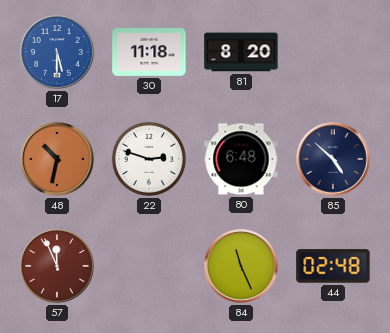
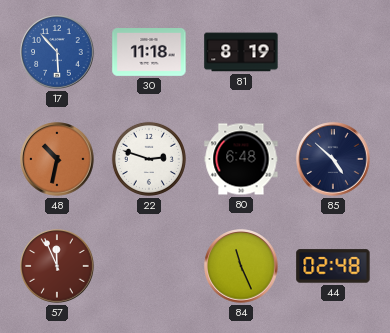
17: 5:30 -> 5:53 (57, 52)
81: 8:20 -> 8:19 (241, 52)
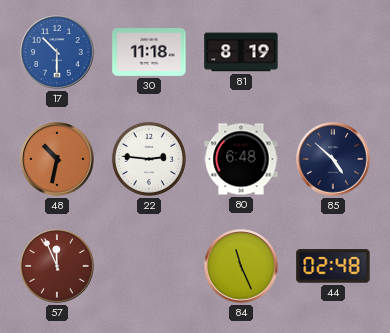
17: 5:53 -> 10:30 (57, 52)
22: 2:48 -> 2:46 (149, 159)
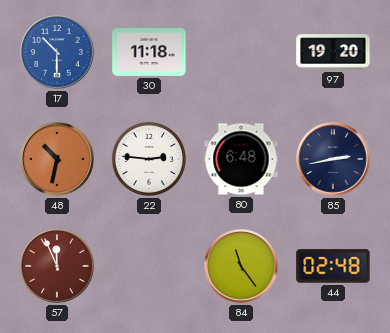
81: 8:19 -> none (241, 52)
97: none -> 19:20 (333, 52)
85: 4:52 -> 2:43 (333, 159)
84: 11:26 -> 11:24 (241, 266)
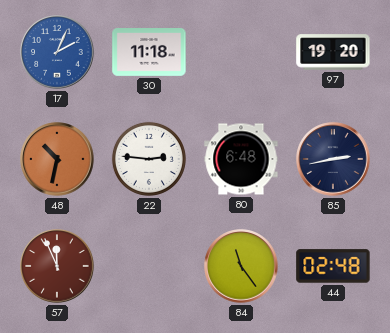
17: 10:30 -> 2:04 (57, 52)
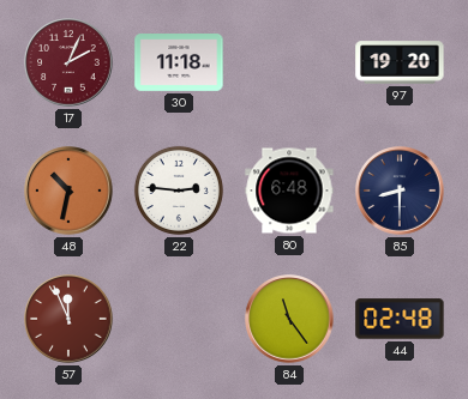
17 dial: blue -> burgundy (68, 62)
85: 2:43 -> 8:30 (400, 191)
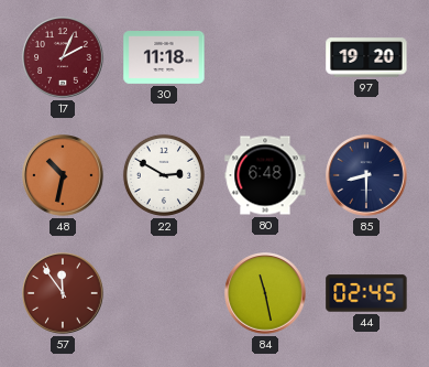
22: 2:46 -> 2:50 (164, 175)
57: 11:56 -> 11:54 (63, 293)
84: 11:24 -> 11:28 (265, 293)
44: 02:48 -> 02:45 (366, 293)
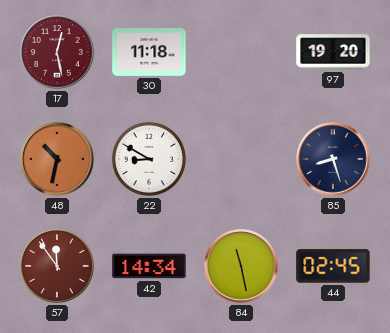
17: 2:04 -> 12:28 (57, 52)
22: 2:50 -> 8:50 (149, 159)
80: 6:48 -> none (265, 175)
85: 8:30 -> 8:27 (333, 159)
42: none -> 14:34 (149, 266)
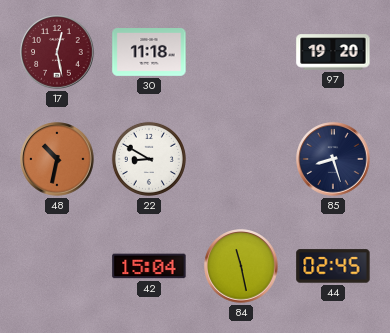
57: 11:54 -> none (57, 266)
42: 14:34 -> 15:04 (149, 266)
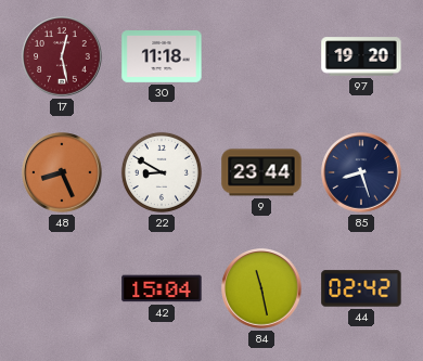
48: 10:32 -> 8:26 (62, 172)
9: none -> 23:44 (261, 172)
44: 02:45 -> 02:42 (361, 288)
